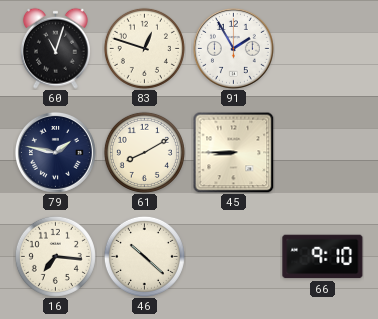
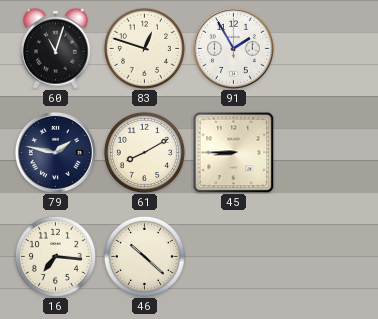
66: 9:10 -> none (323, 257)
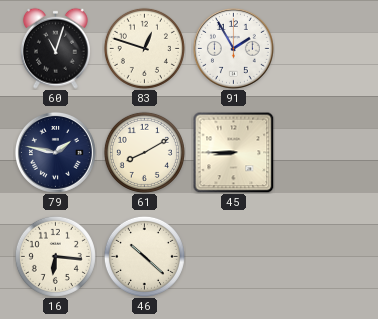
16: 7:16 -> 6:16 (55, 256)
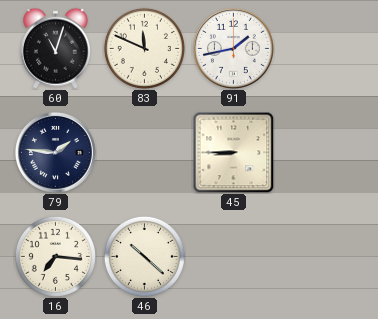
83: 12:48 -> 11:49 (144, 48)
91: 1:55 -> 1:43 (233, 48)
79: 1:47 -> 1:46 (55, 152)
61: 8:10 -> none (144, 152)
16: 6:16 -> 7:16 (55, 256)
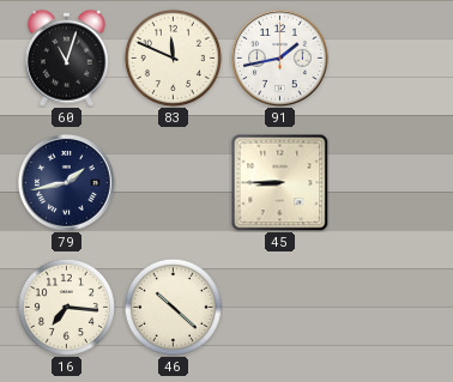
79: 1:46 -> 1:43 (66, 182)
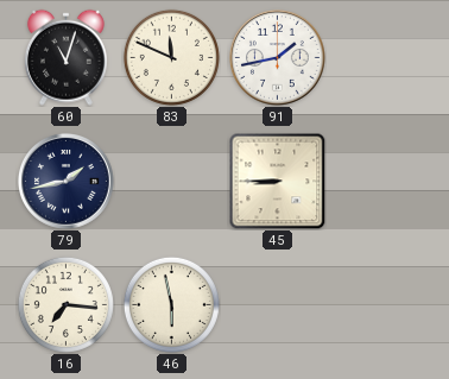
46: 10:22 -> 5:58 (171, 304)
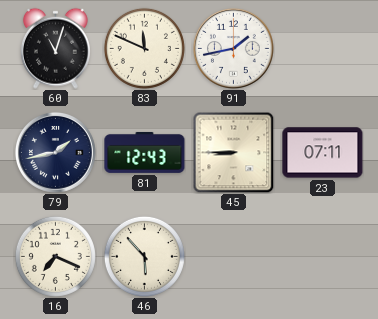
81: none -> 12:43 (145, 152)
23: none -> 07:11 (323, 153)
16: 7:16 -> 7:19 (55, 256)
46: 5:58 -> 5:53 (144, 256)
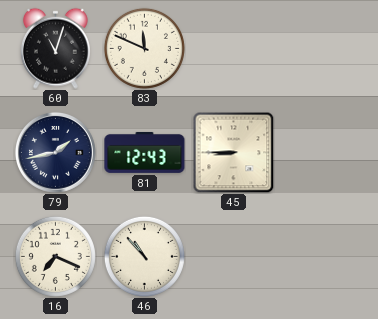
91: 1:43 -> none (233, 48)
23: 07:11 -> none (323, 153)
46: 5:53 -> 10:53 (144, 256)
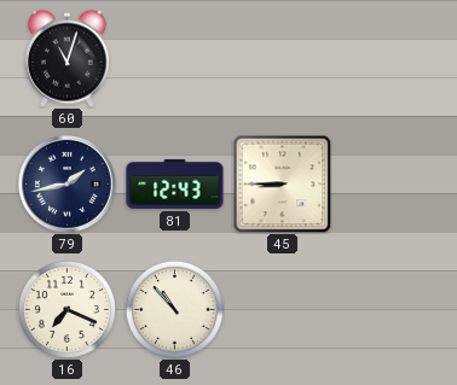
83: 11:49 -> none (144, 48)
